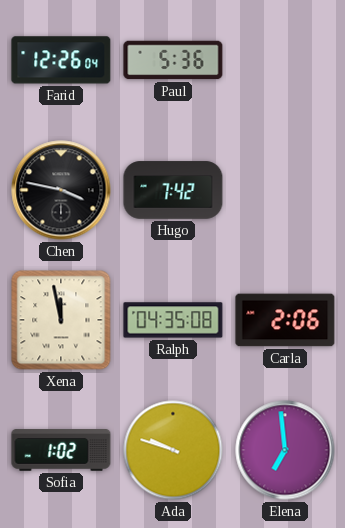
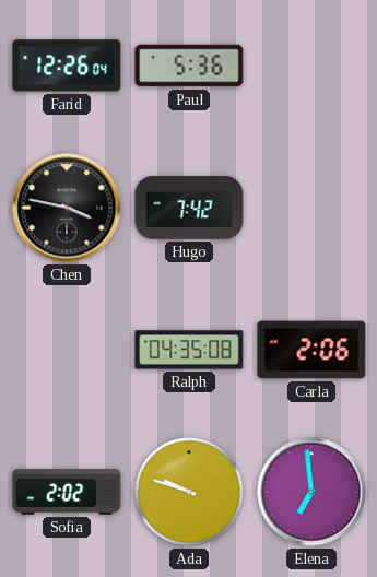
Xena: 11:58 -> none (61, 320)
Sofia: 1:02 -> 2:02 (67, 492)
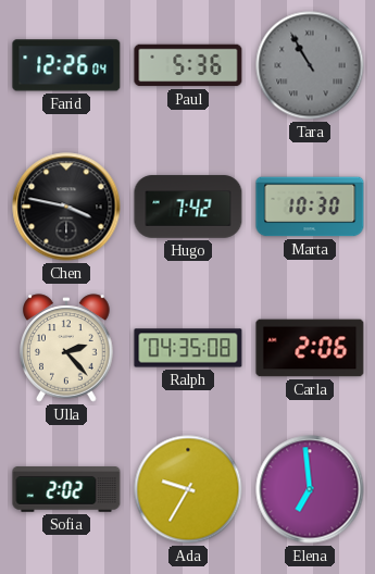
Tara: none -> 10:55 (310, 65)
Marta: none -> 10:30 (310, 207)
Ulla: none -> 2:23 (66, 348)
Ada: 9:48 -> 9:35 (188, 489)
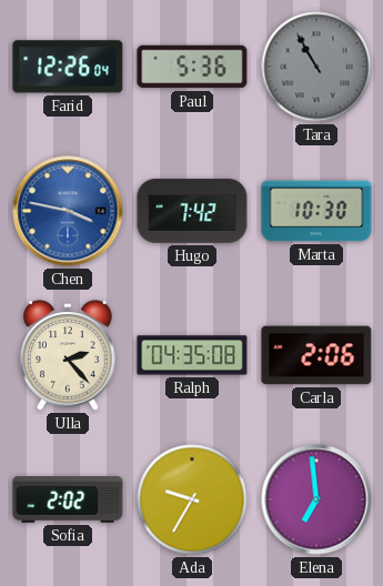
Chen dial: black -> blue (68, 211)
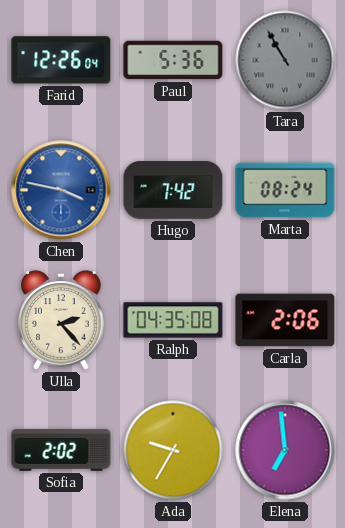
Marta: 10:30 -> 08:24 (285, 190)
